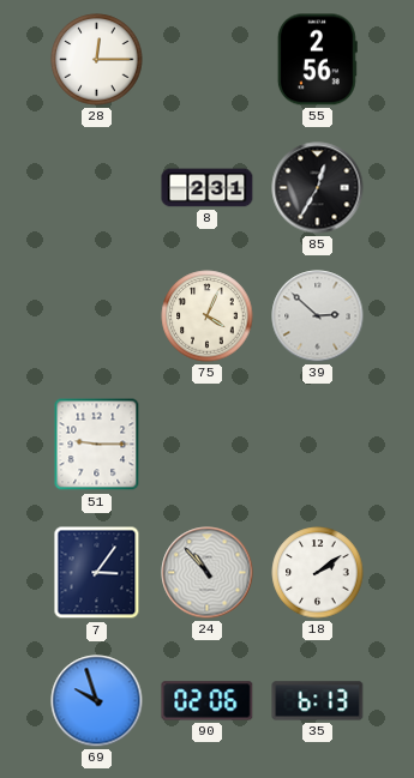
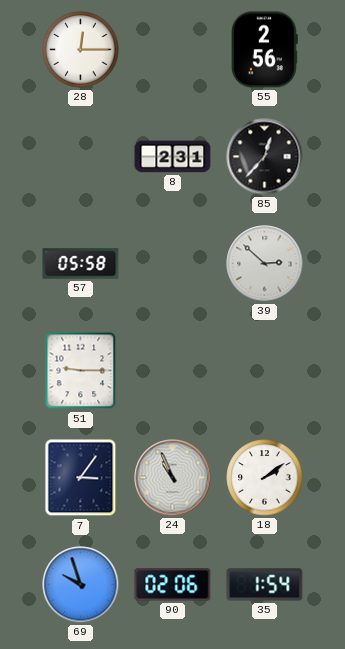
85: 12:35 -> 12:37 (265, 157)
57: none -> 05:58 (81, 264)
75: 4:04 -> none (208, 316)
24: 10:53 -> 10:56 (173, 478)
35: 6:13 -> 1:54 (265, 585)
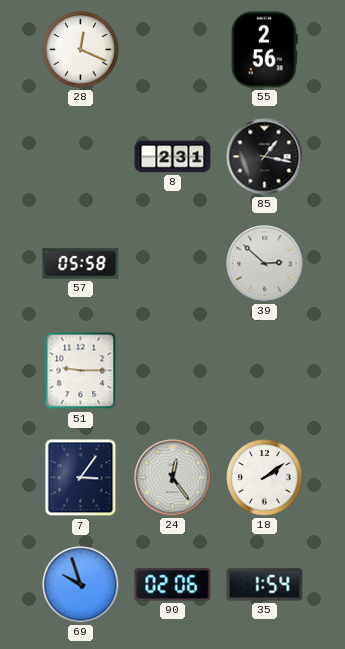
28: 12:15 -> 12:19 (81, 50)
85: 12:37 -> 1:17 (265, 157)
24: 10:56 -> 12:24 (173, 478)
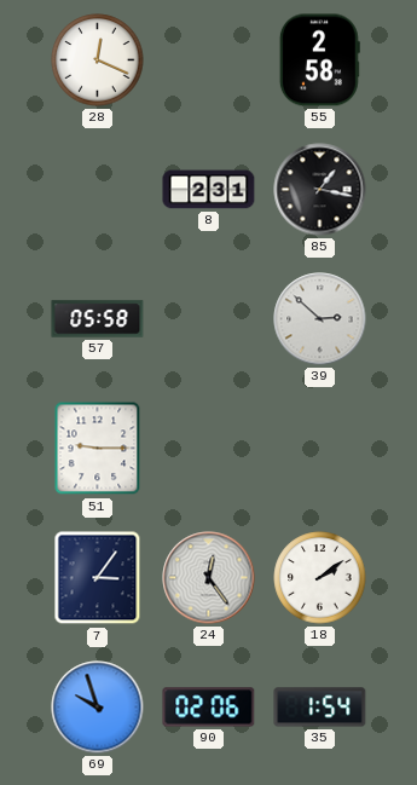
55: 2:56 -> 2:58 (319, 60)
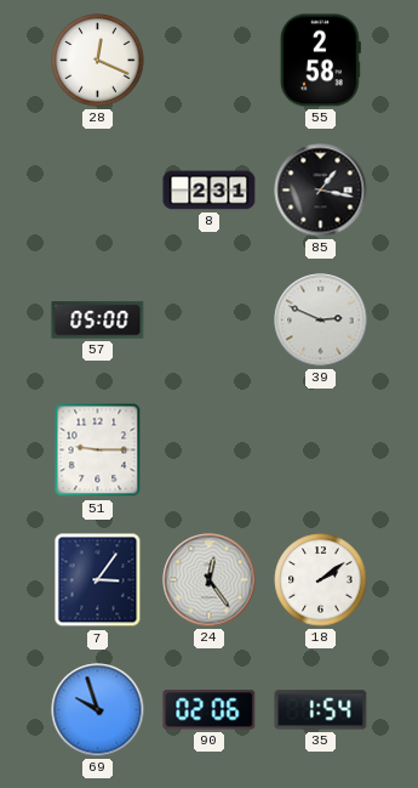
57: 05:58 -> 05:00 (98, 321)
39: 2:52 -> 2:49 (321, 321)
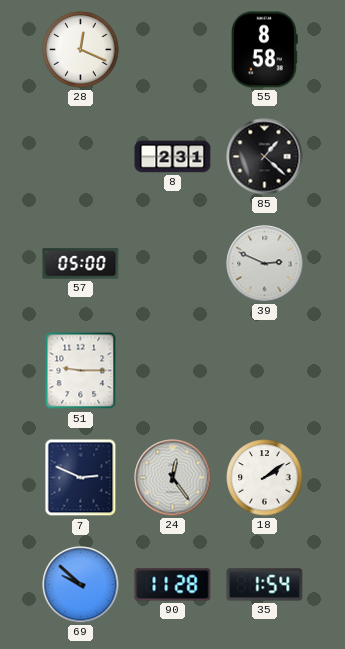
55: 2:58 -> 8:58 (264, 50)
85: 1:17 -> 1:22 (265, 157)
7: 3:06 -> 2:49 (81, 478)
69: 9:57 -> 9:52 (81, 585)
90: 02:06 -> 11:28 (173, 585)
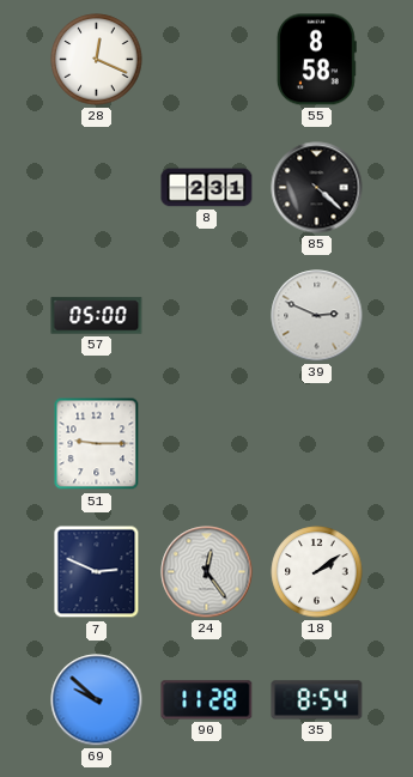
85: 1:22 -> 4:22 (317, 188)
35: 1:54 -> 8:54 (317, 700)
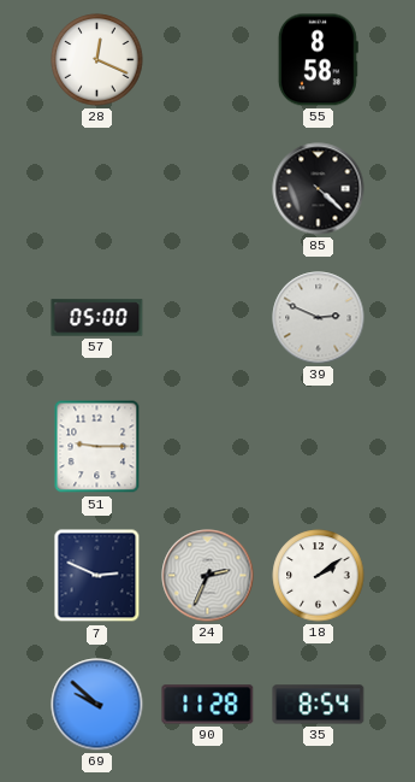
8: 2:31 -> none (207, 188)
24: 12:24 -> 2:34 (208, 576)
